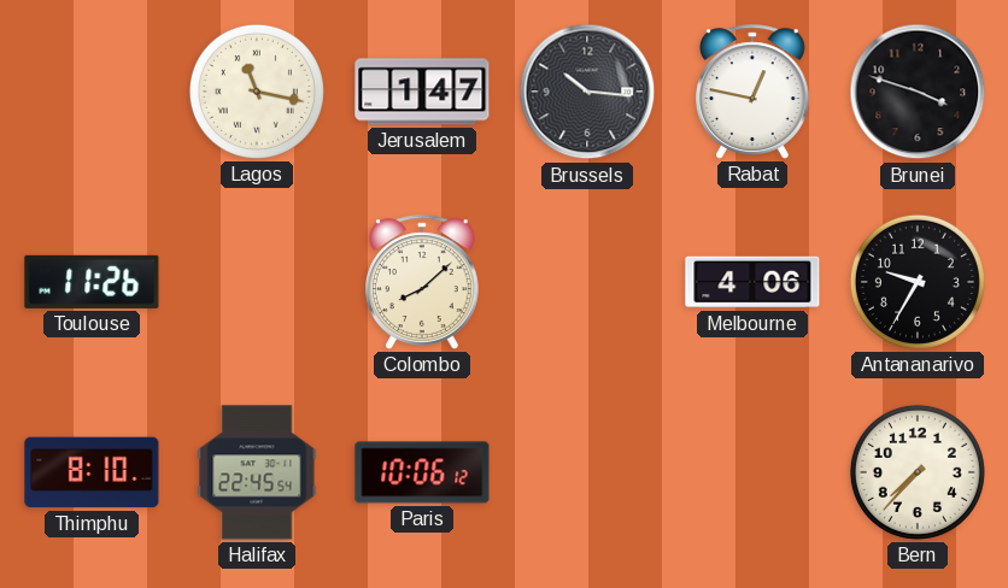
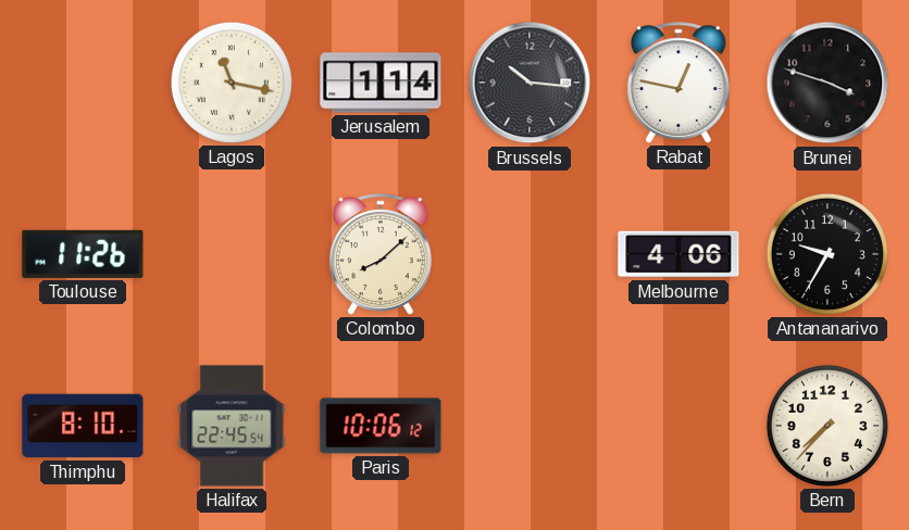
Jerusalem: 1:47 -> 1:14 (381, 83)
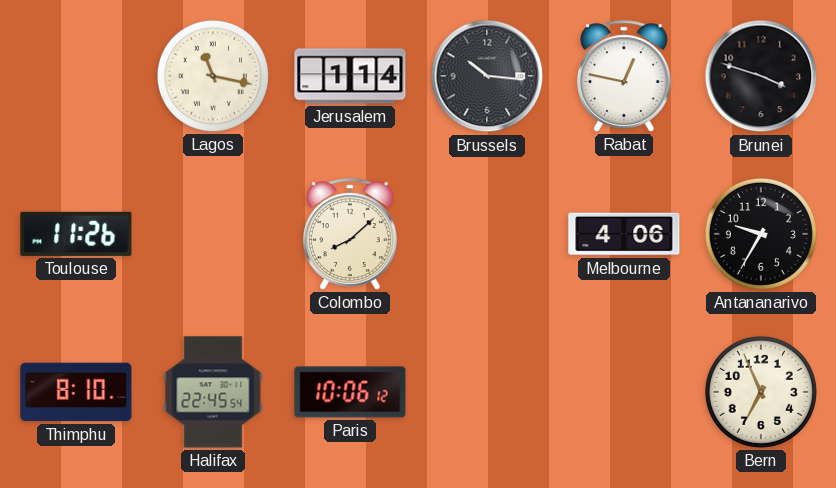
Bern: 7:37 -> 6:56 (761, 392)
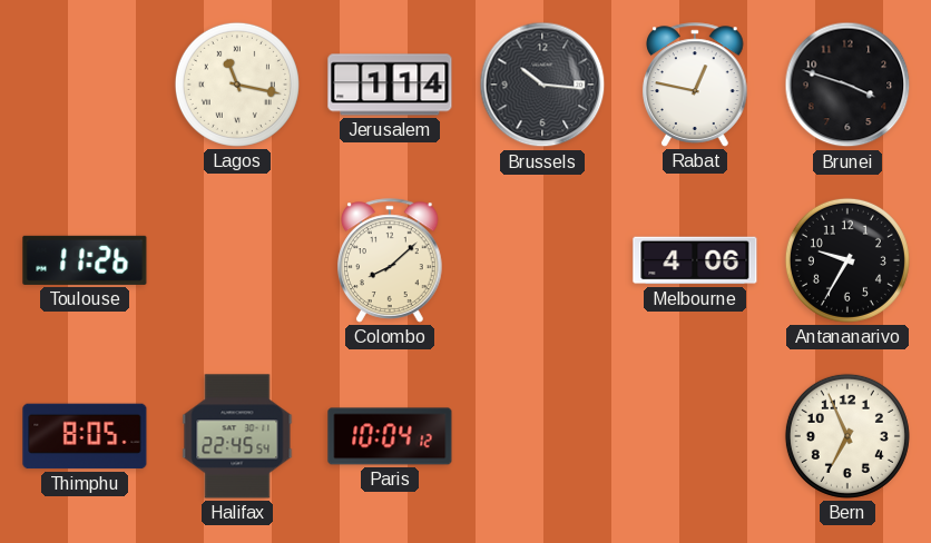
Thimphu: 8:10 -> 8:05 (85, 436)
Paris: 10:06 -> 10:04 (390, 436)
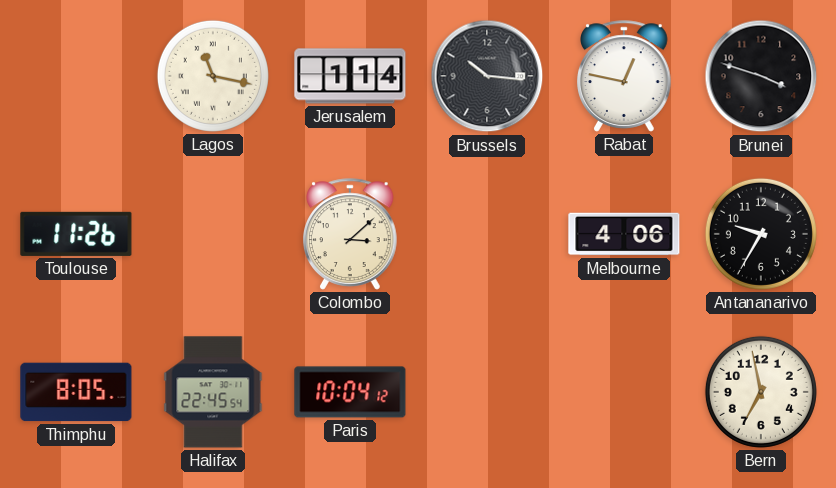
Colombo: 8:08 -> 3:08 (351, 234)
Bern: 6:56 -> 6:58 (761, 392)
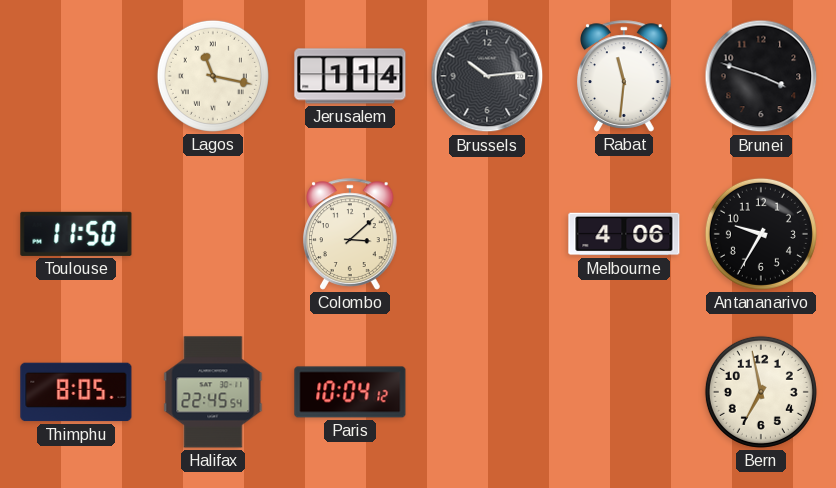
Brussels: 10:16 -> 10:14 (487, 76)
Rabat: 12:47 -> 11:31 (625, 76)
Toulouse: 11:26 -> 11:50 (76, 234)
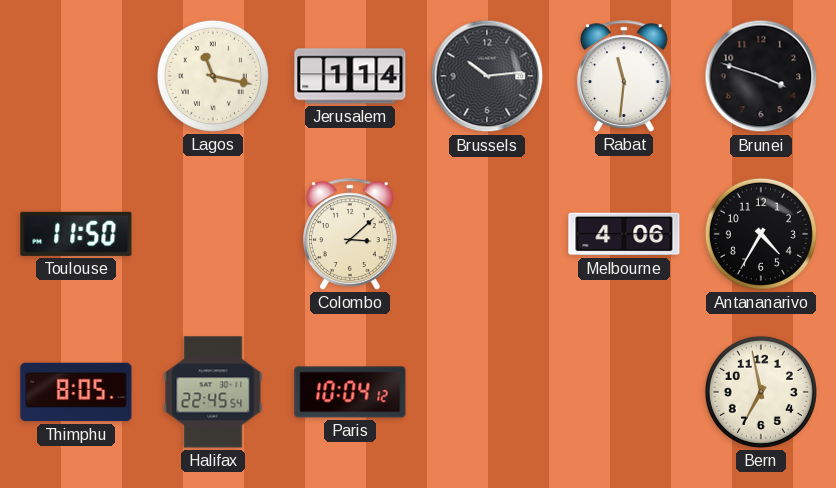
Antananarivo: 9:35 -> 4:35 (761, 234)
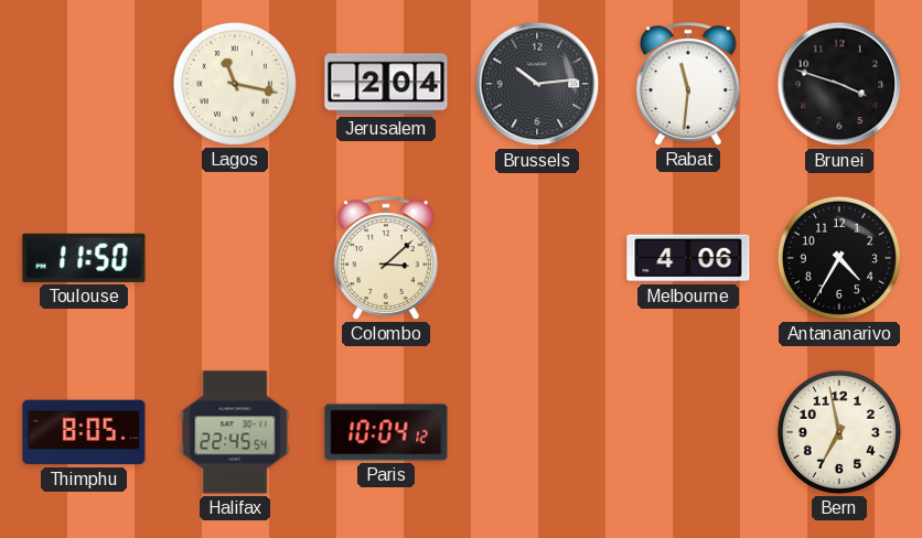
Jerusalem: 1:14 -> 2:04 (386, 84)
